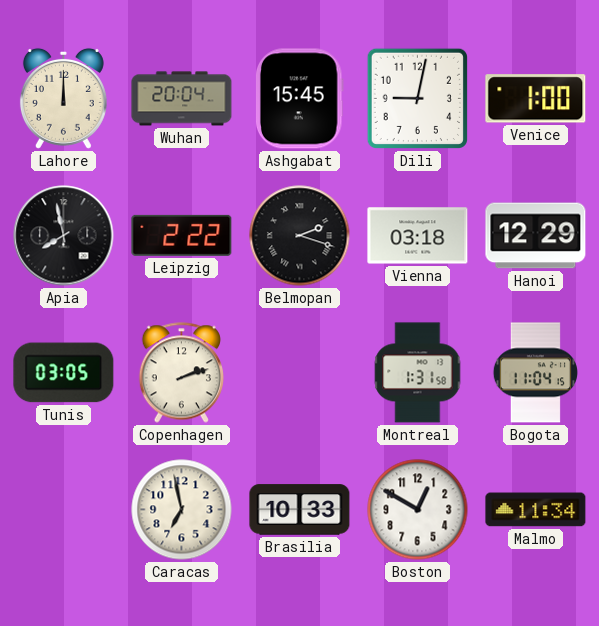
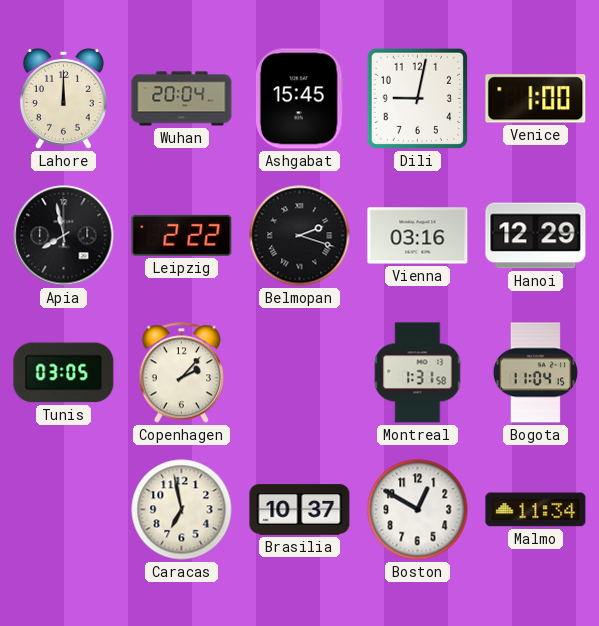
Vienna: 03:18 -> 03:16 (418, 236)
Copenhagen: 2:12 -> 2:07 (181, 373)
Brasilia: 10:33 -> 10:37 (300, 510)
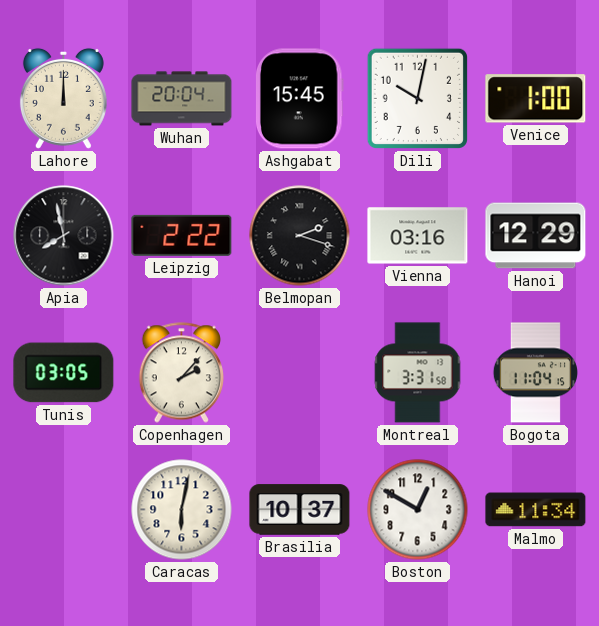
Dili: 9:02 -> 10:02 (417, 98)
Montreal: 1:31 -> 3:31 (418, 373)
Caracas: 6:58 -> 6:02 (182, 510)
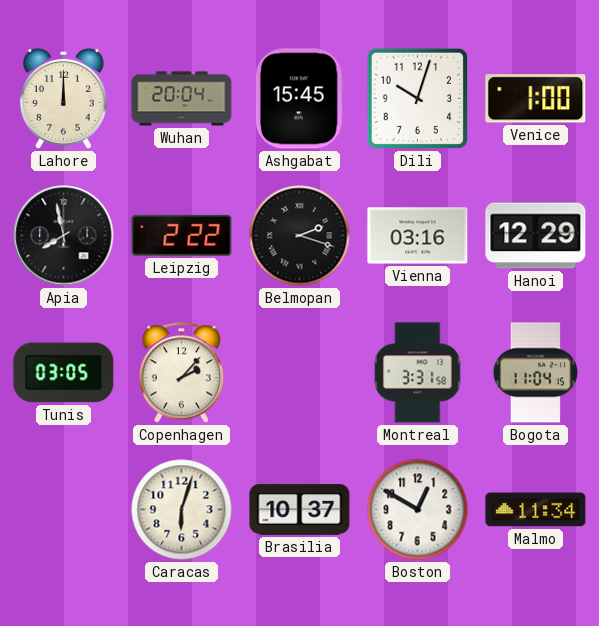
Dili: 10:02 -> 10:03 (417, 98)
Caracas: 6:02 -> 6:03 (182, 510)
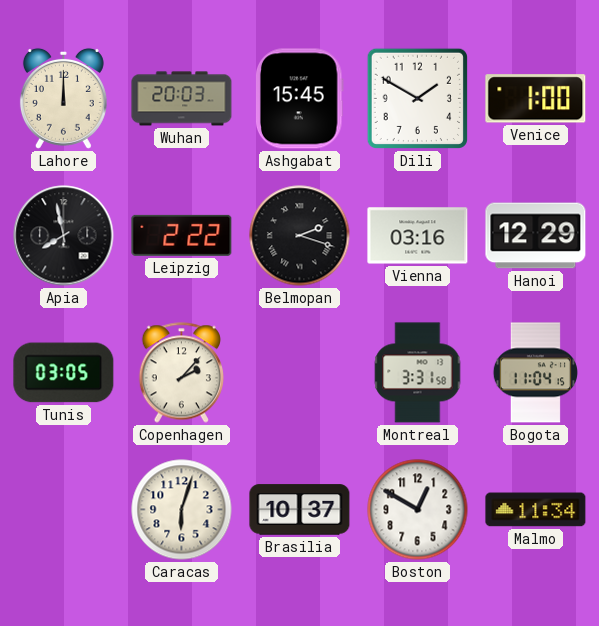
Wuhan: 20:04 -> 20:03 (182, 99)
Dili: 10:03 -> 1:50 (417, 98)
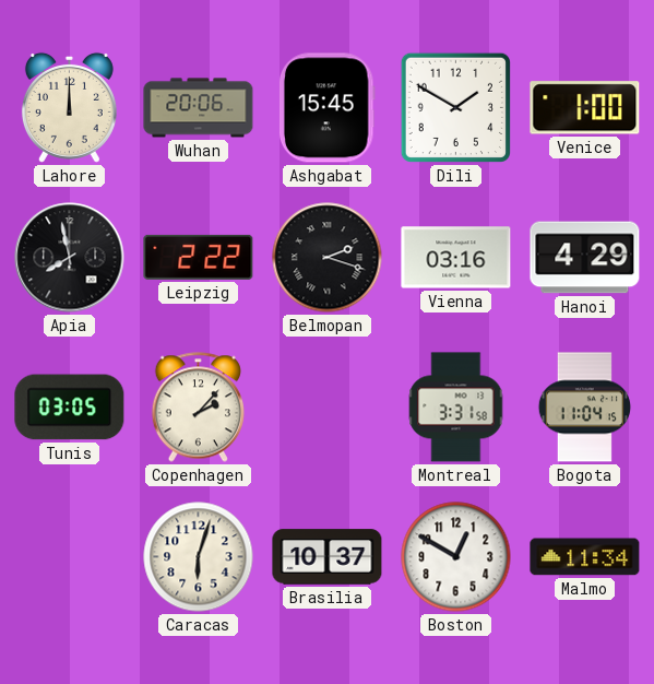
Wuhan: 20:03 -> 20:06 (199, 108)
Hanoi: 12:29 -> 4:29 (585, 258)
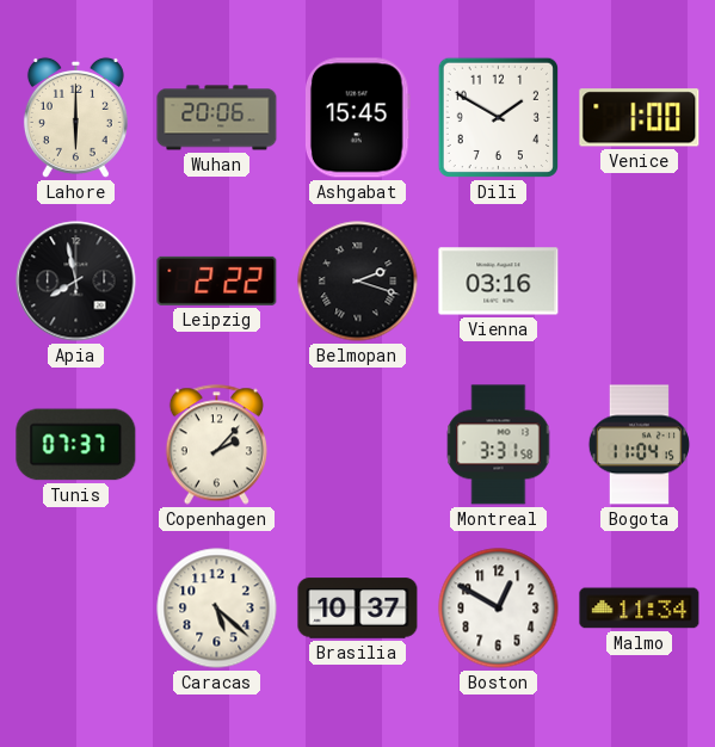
Lahore: 12:00 -> 6:00 (75, 117)
Hanoi: 4:29 -> none (585, 258)
Tunis: 03:05 -> 07:37 (76, 445)
Caracas: 6:03 -> 5:22 (217, 609)
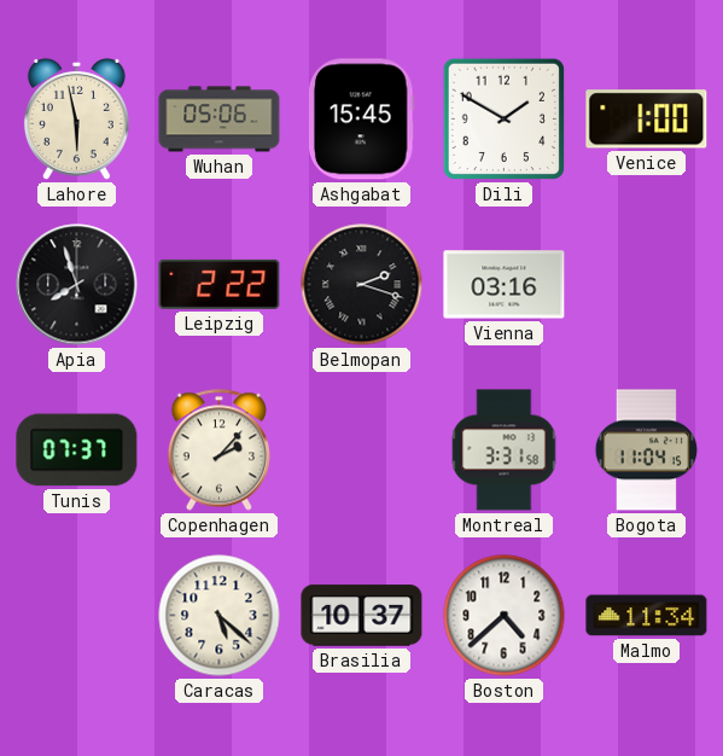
Lahore: 6:00 -> 5:58 (76, 118)
Wuhan: 20:06 -> 05:06 (220, 120)
Apia: 7:58 -> 7:57 (77, 285)
Boston: 12:50 -> 4:38 (505, 616)
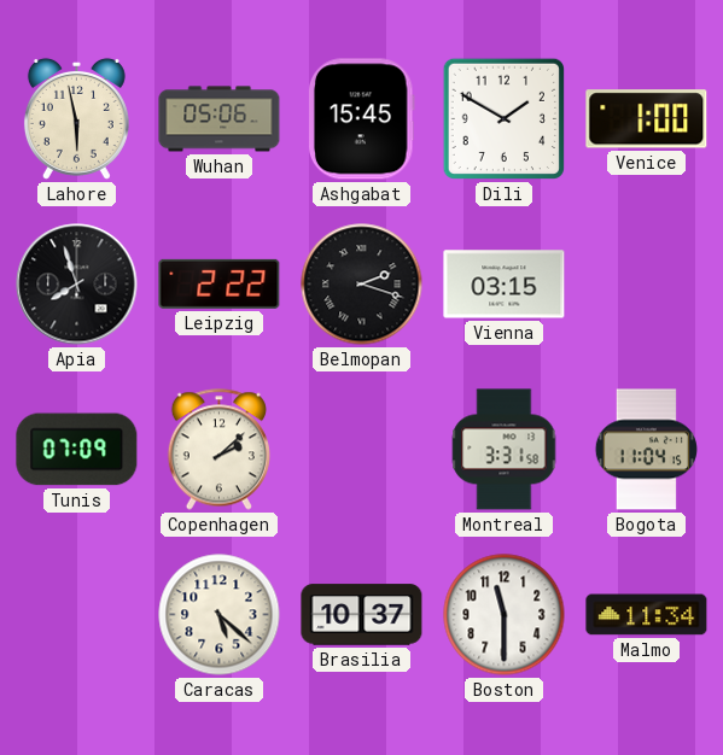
Vienna: 03:16 -> 03:15 (505, 285)
Tunis: 07:37 -> 07:09 (77, 450)
Copenhagen: 2:07 -> 2:08 (218, 450)
Boston: 4:38 -> 11:30 (505, 615)
